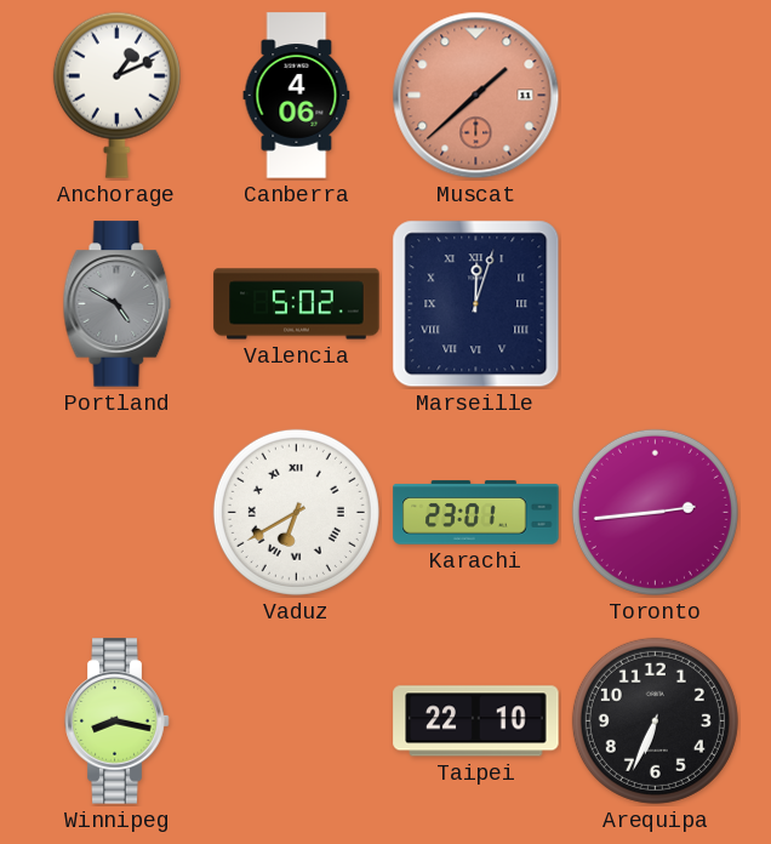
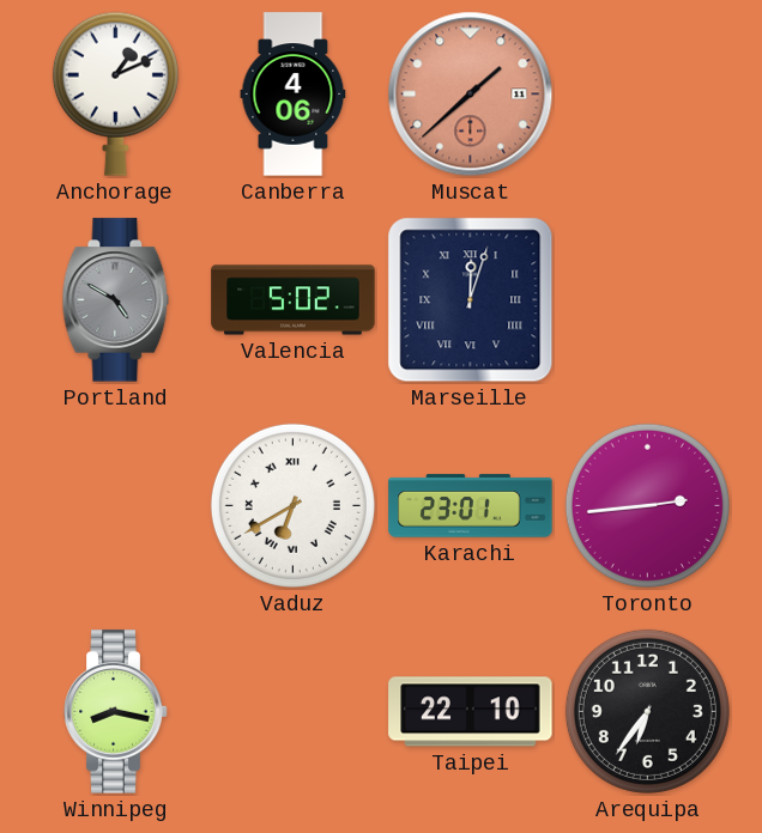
Arequipa: 6:34 -> 6:36 (647, 711)
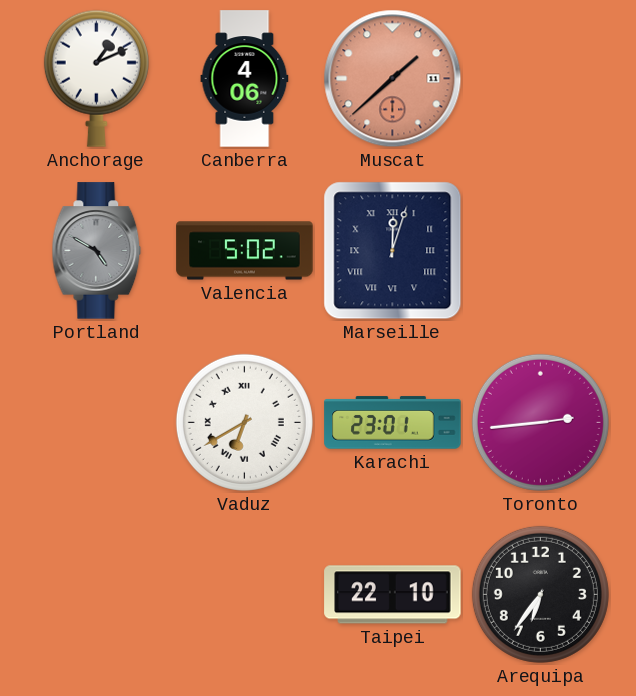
Winnipeg: 8:17 -> none (116, 712)
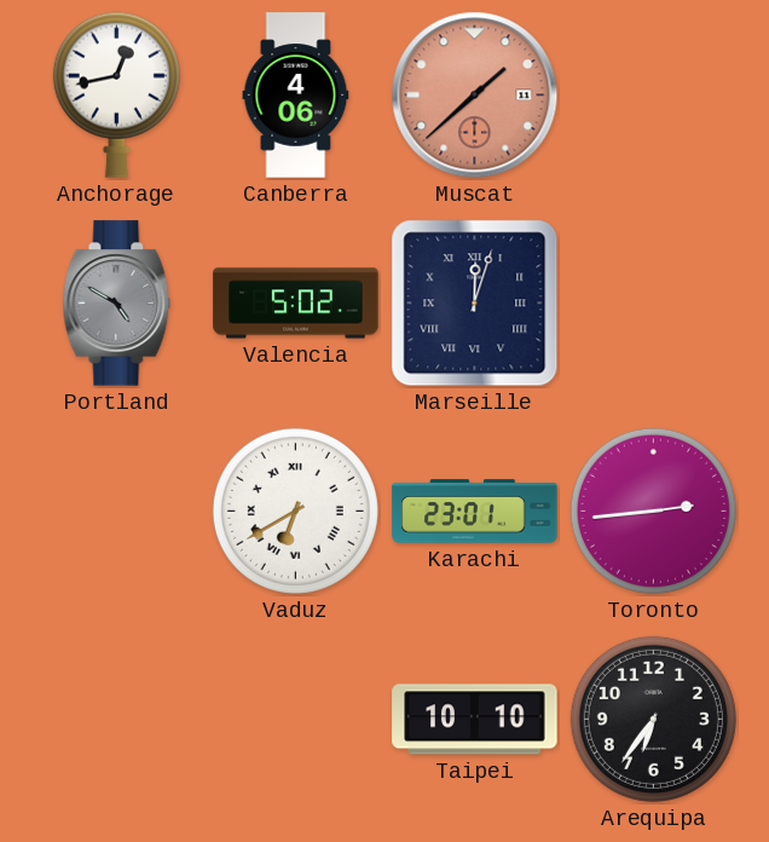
Anchorage: 1:11 -> 12:43 (116, 94)
Taipei: 22:10 -> 10:10 (475, 720)
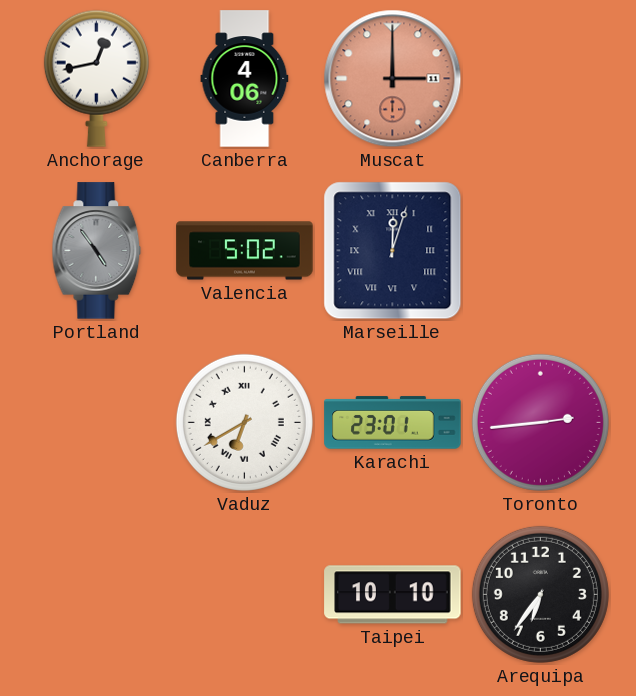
Muscat: 1:38 -> 3:00 (393, 79)
Portland: 4:50 -> 4:54 (97, 251)
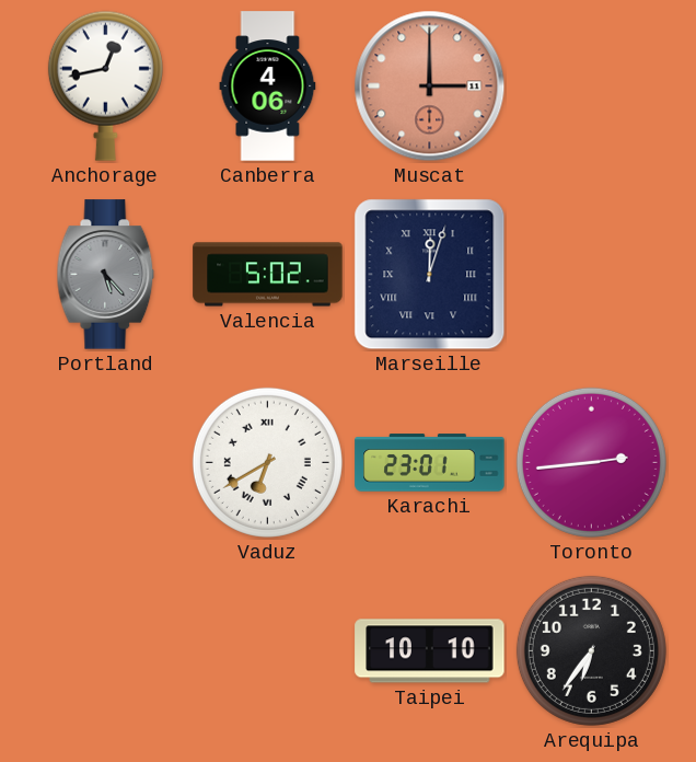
Portland: 4:54 -> 5:23 (106, 275)
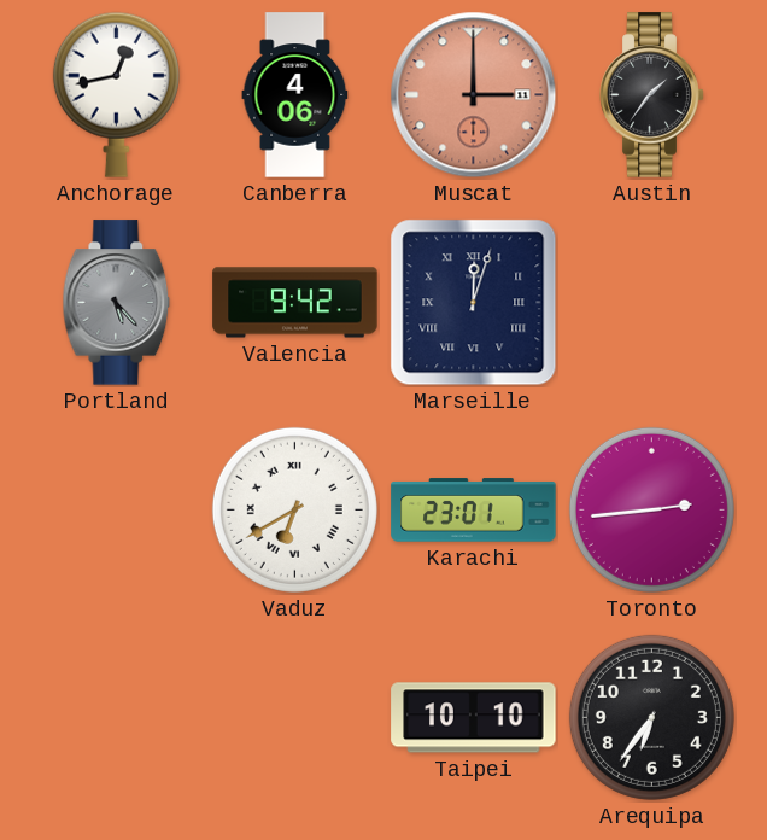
Austin: none -> 1:36 (652, 95)
Valencia: 5:02 -> 9:42 (295, 303)
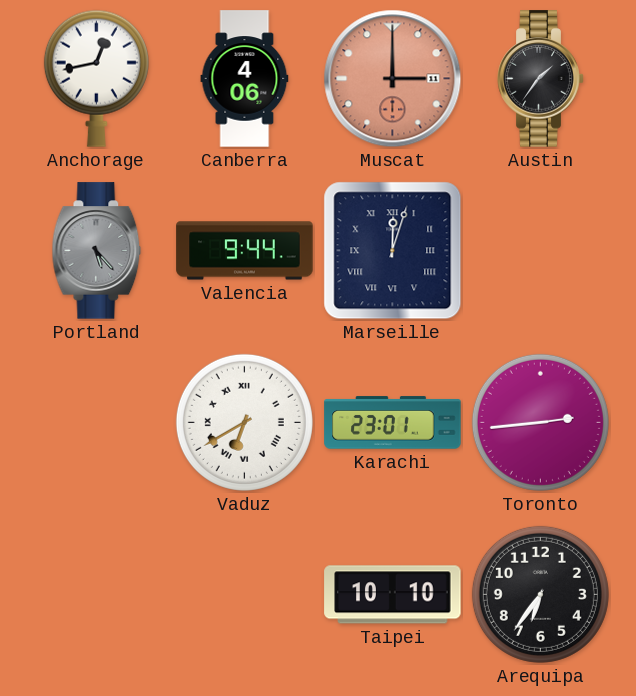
Valencia: 9:42 -> 9:44 (245, 251)
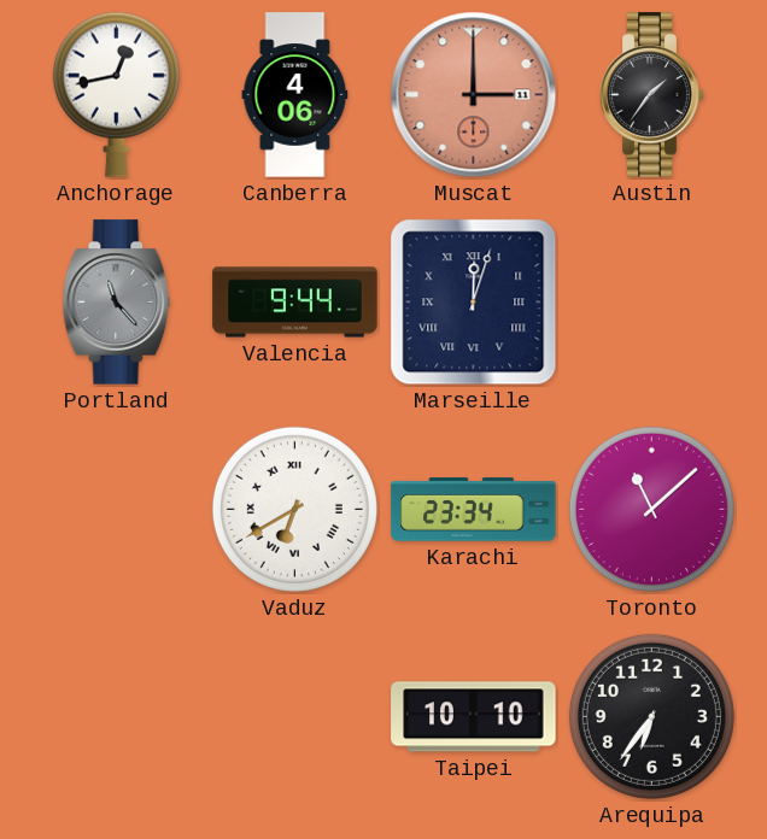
Portland: 5:23 -> 11:23 (117, 303)
Karachi: 23:01 -> 23:34 (474, 510)
Toronto: 2:44 -> 11:08 (651, 509)
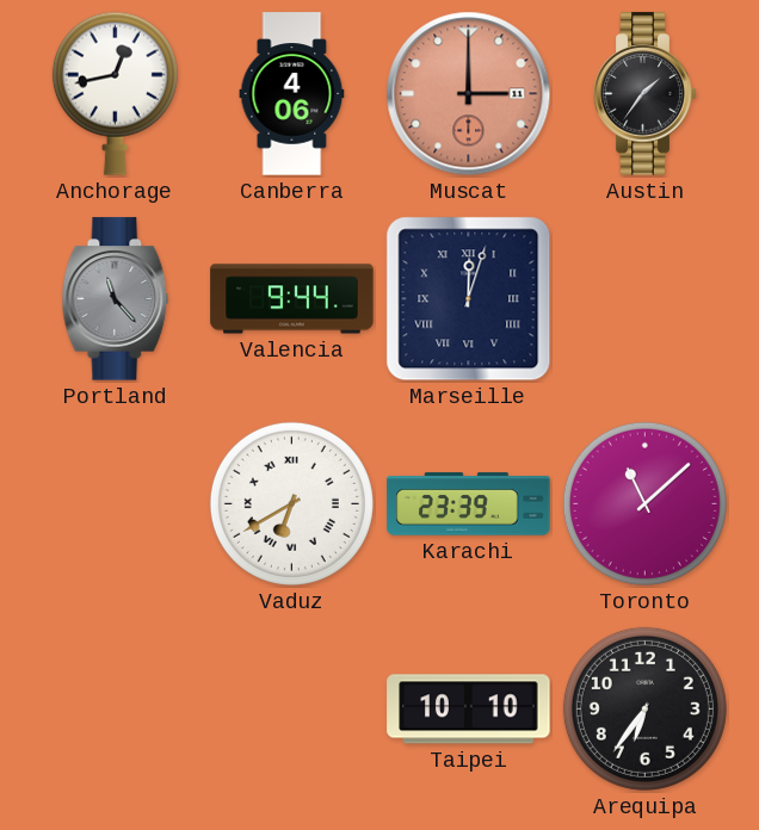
Karachi: 23:34 -> 23:39 (469, 504)
